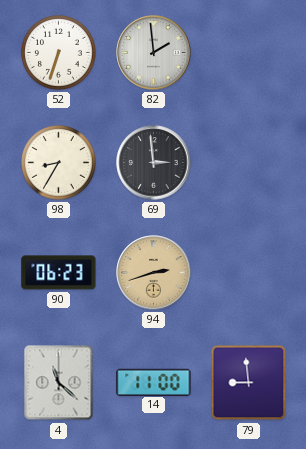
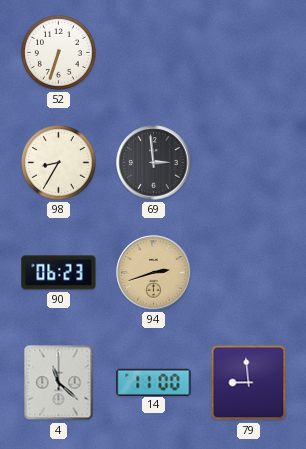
82: 1:59 -> none (154, 53)
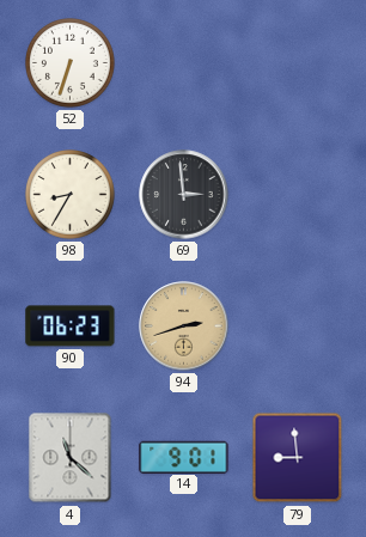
14: 11:00 -> 9:01 (184, 457)
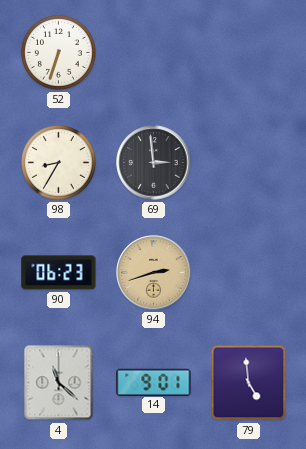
79: 8:59 -> 4:59 (249, 383)
